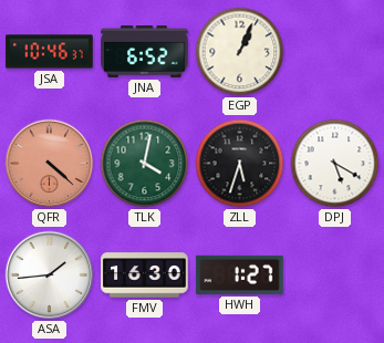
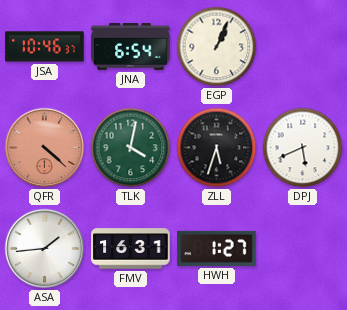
JNA: 6:52 -> 6:54 (131, 47)
DPJ: 5:20 -> 5:41 (303, 148)
FMV: 16:30 -> 16:31 (131, 249)
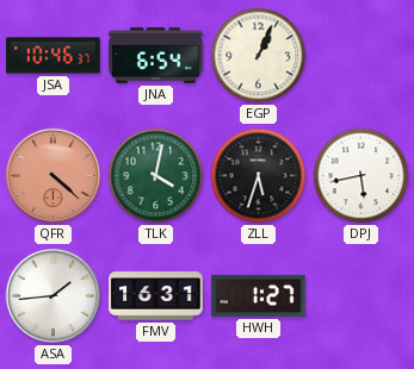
DPJ: 5:41 -> 5:43 (362, 176)
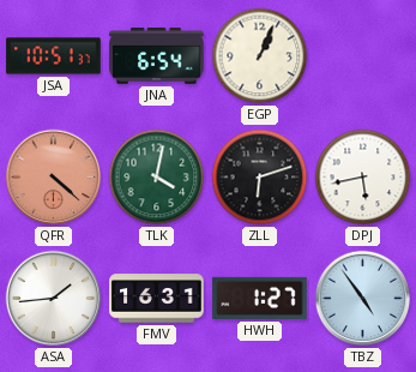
JSA: 10:46 -> 10:51 (54, 56)
ZLL: 5:33 -> 6:12 (260, 178)
TBZ: none -> 4:54 (363, 299)
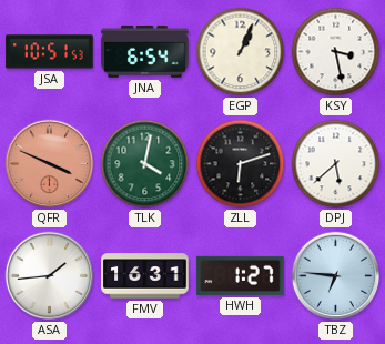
JSA: 10:51:37 -> 10:51:53 (50, 52)
KSY: none -> 3:28 (336, 52)
QFR: 4:22 -> 3:49 (50, 164)
DPJ: 5:43 -> 5:38 (336, 164)
TBZ: 4:54 -> 6:46 (336, 276)
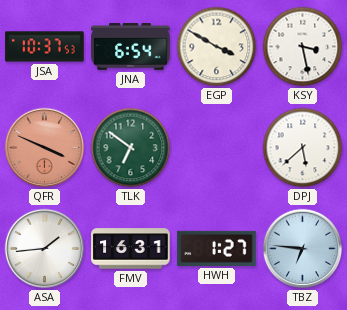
JSA: 10:51 -> 10:37 (45, 47)
EGP: 1:04 -> 3:50 (217, 47)
TLK: 4:02 -> 6:51 (131, 148)
ZLL: 6:12 -> none (241, 164)
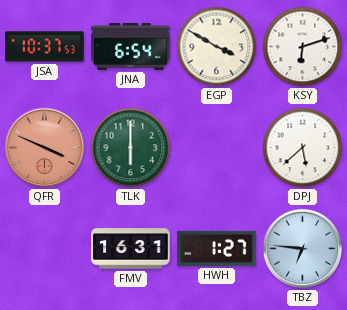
KSY: 3:28 -> 6:12 (303, 47)
TLK: 6:51 -> 6:00 (131, 148)
ASA: 1:44 -> none (45, 249)
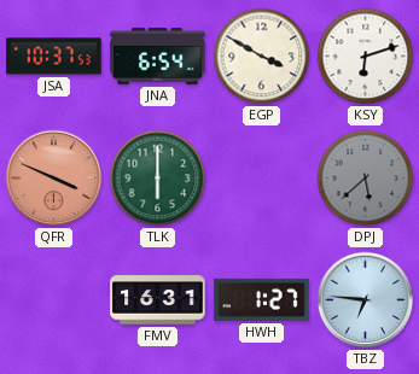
DPJ dial: white -> grey (366, 179)
